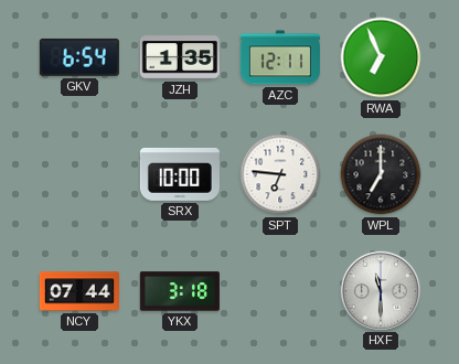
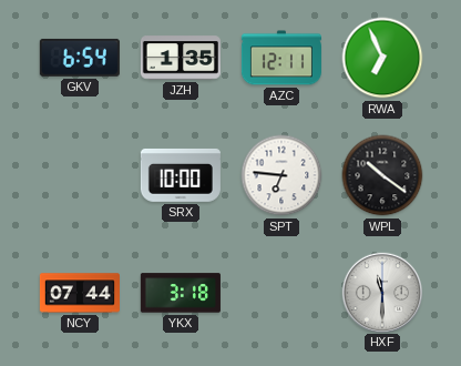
WPL: 7:00 -> 10:21 (382, 175)
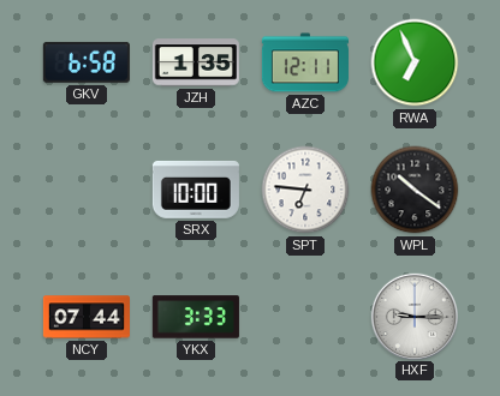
GKV: 6:54 -> 6:58 (87, 62)
YKX: 3:18 -> 3:33 (196, 317)
HXF: 11:30 -> 9:15 (413, 316)
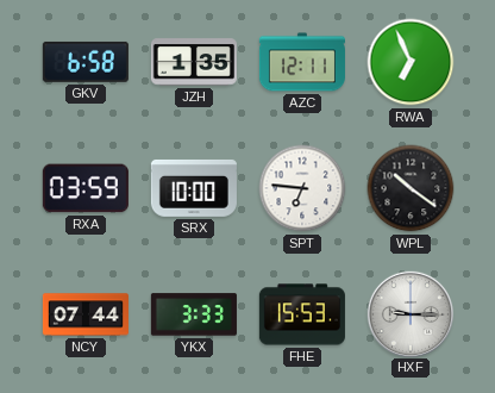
RXA: none -> 03:59 (86, 188)
FHE: none -> 15:53 (302, 314)
